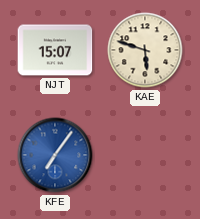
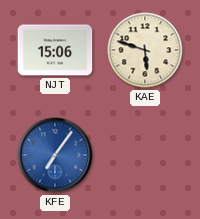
NJT: 15:07 -> 15:06 (55, 50)
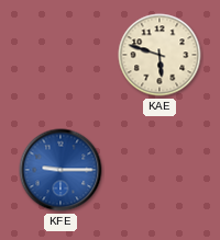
NJT: 15:06 -> none (55, 50)
KFE: 7:06 -> 9:15 (61, 170)
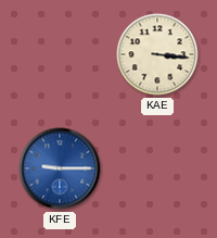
KAE: 5:48 -> 3:16 (157, 54)
